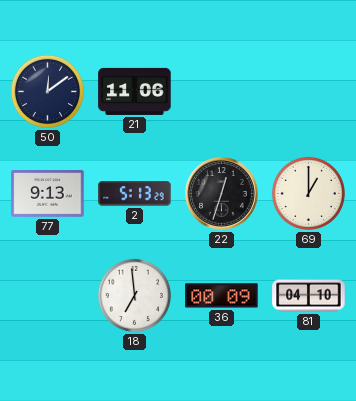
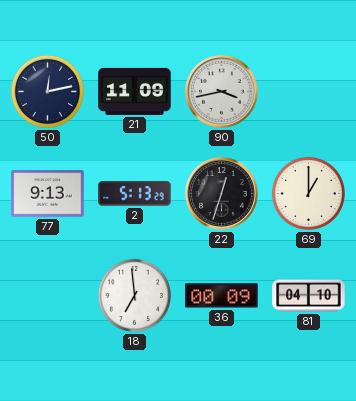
50: 12:09 -> 12:13 (47, 91)
21: 11:06 -> 11:09 (135, 91)
90: none -> 3:43 (222, 92)
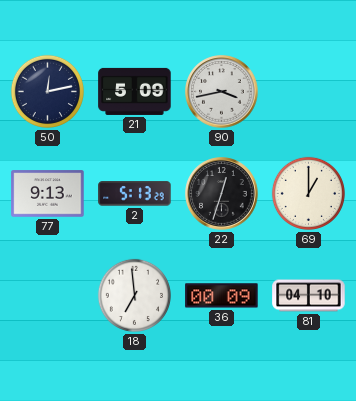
21: 11:09 -> 5:09 (135, 91)
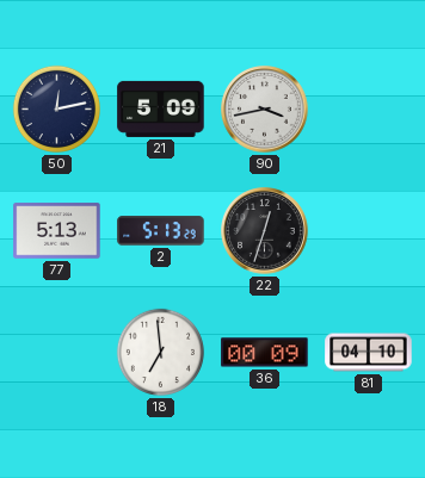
77: 9:13 -> 5:13 (57, 231)
69: 1:00 -> none (308, 193)
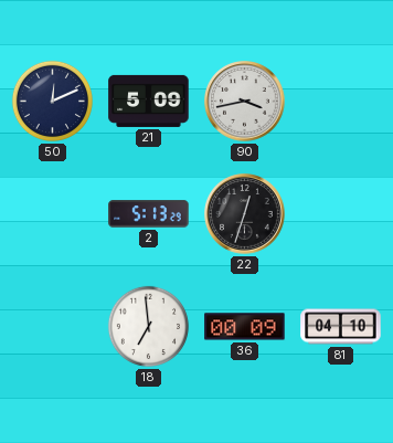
50: 12:13 -> 12:11 (52, 101)
77: 5:13 -> none (57, 231)
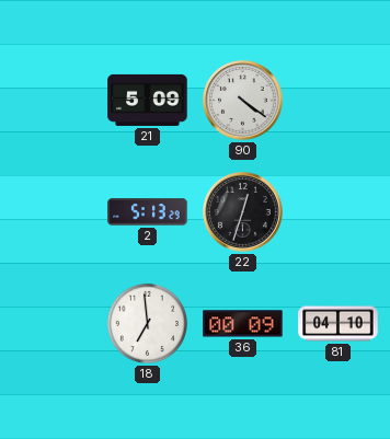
50: 12:11 -> none (52, 101)
90: 3:43 -> 4:21 (243, 101)
